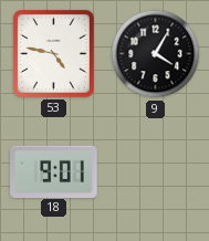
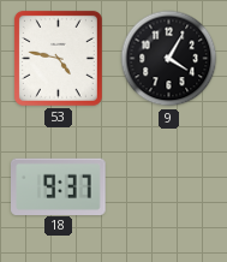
18: 9:01 -> 9:37 (59, 186)
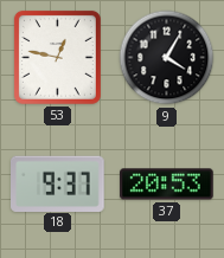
53: 4:47 -> 12:47 (57, 57)
37: none -> 20:53 (167, 185)
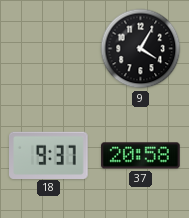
53: 12:47 -> none (57, 57)
37: 20:53 -> 20:58 (141, 156)
